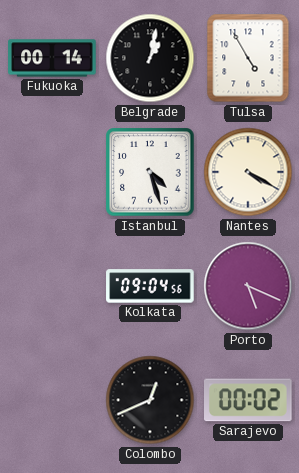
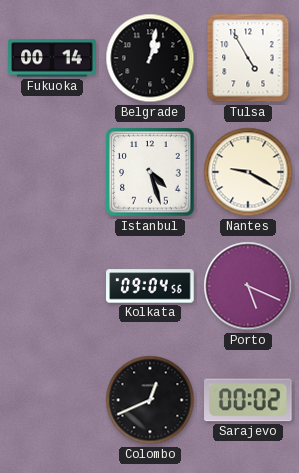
Nantes: 4:20 -> 9:20 (248, 172)
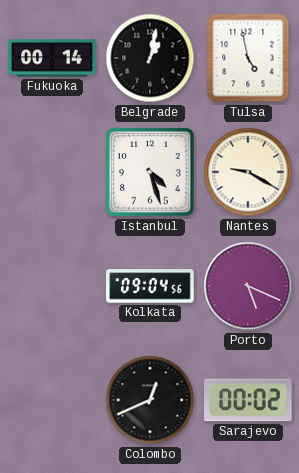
Tulsa: 4:55 -> 4:58 (248, 58)
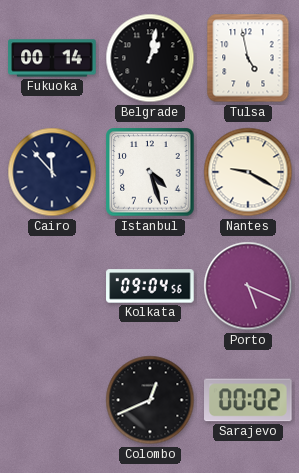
Cairo: none -> 11:53 (52, 172)
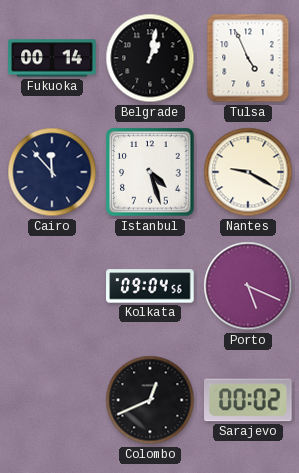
Tulsa: 4:58 -> 4:56 (248, 58)
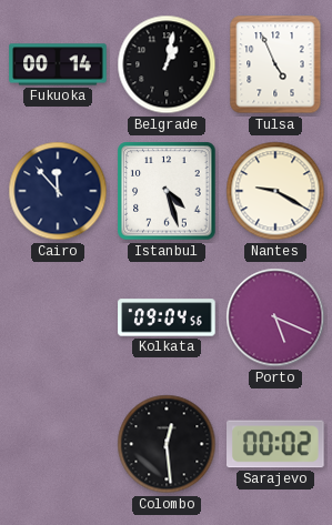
Colombo: 12:41 -> 12:29 (167, 444)
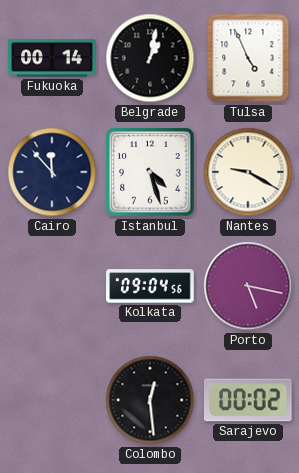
Porto: 5:19 -> 5:17 (248, 286)
